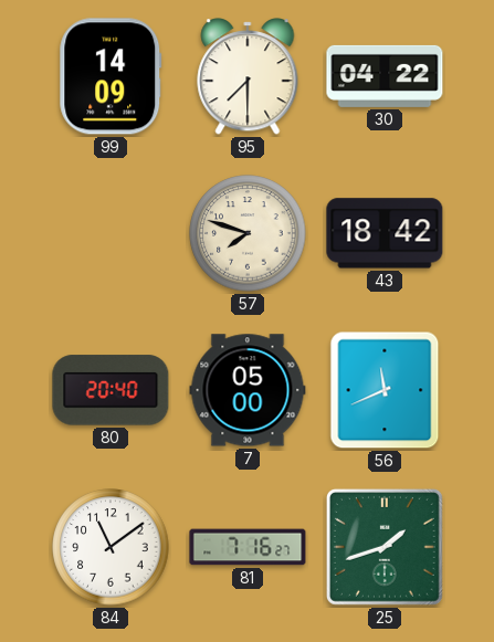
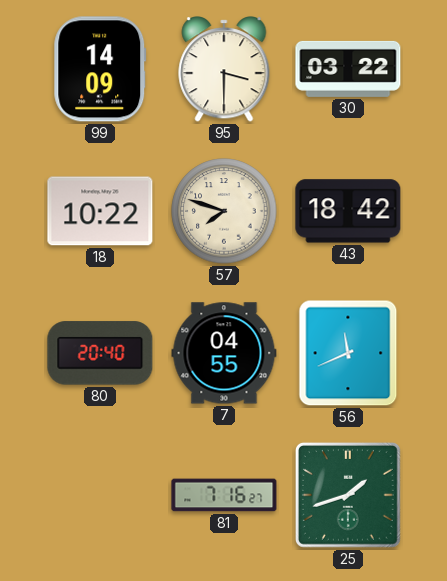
95: 7:30 -> 3:30 (224, 69)
30: 04:22 -> 03:22 (348, 69)
18: none -> 10:22 (100, 211)
7: 05:00 -> 04:55 (224, 353)
84: 11:09 -> none (111, 547)
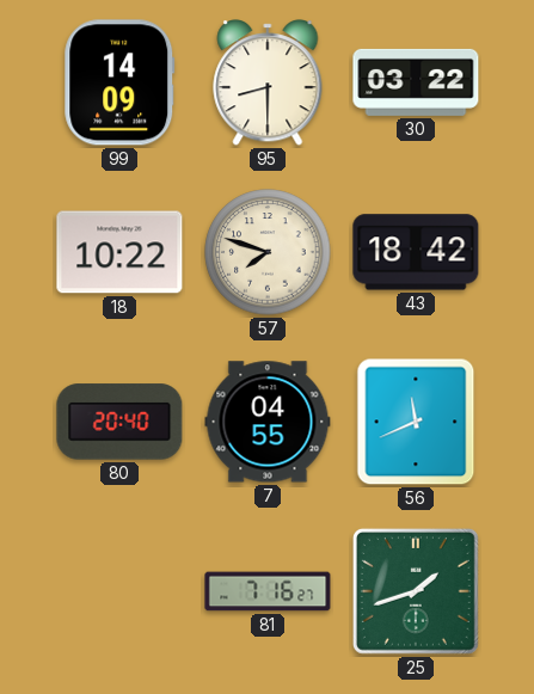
95: 3:30 -> 8:30 (268, 82)
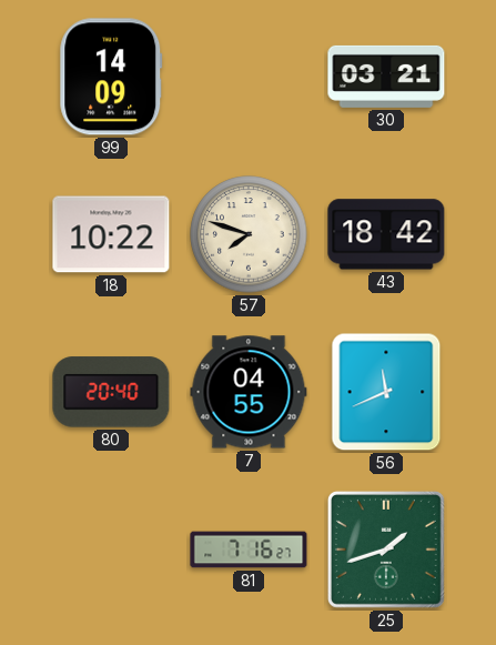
95: 8:30 -> none (268, 82)
30: 03:22 -> 03:21 (386, 77)
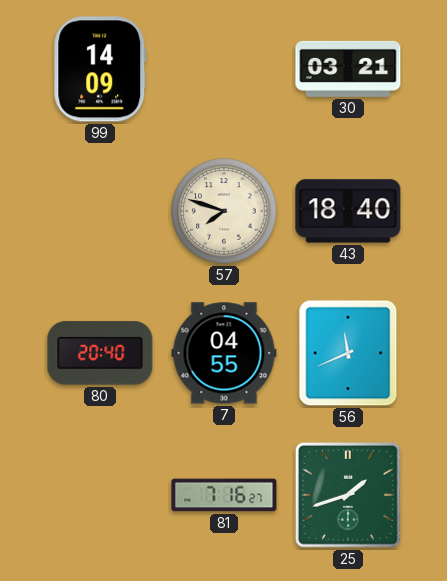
18: 10:22 -> none (111, 234)
43: 18:42 -> 18:40 (348, 211)
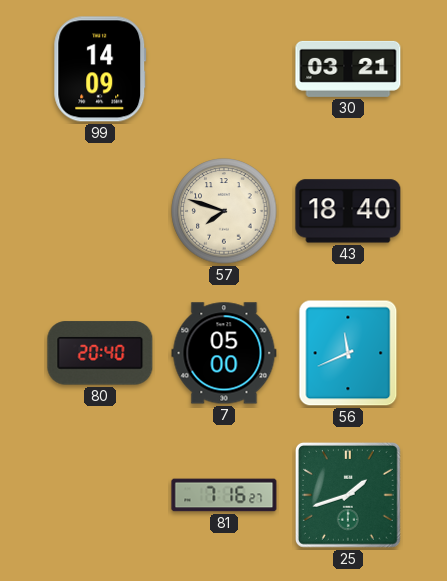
7: 04:55 -> 05:00 (224, 353)
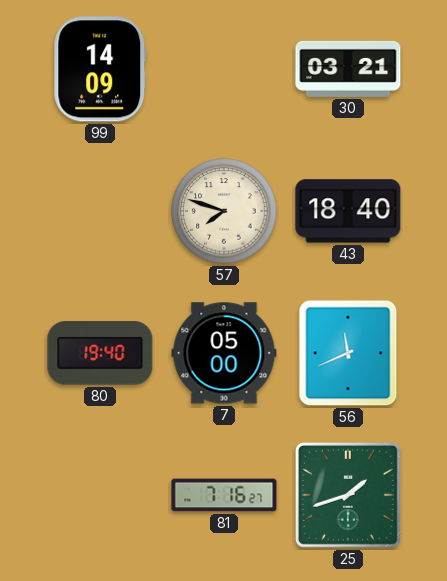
80: 20:40 -> 19:40 (100, 353)
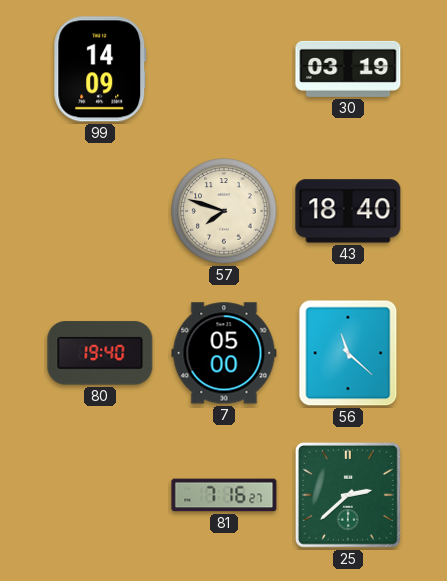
30: 03:21 -> 03:19 (348, 69)
56: 11:41 -> 11:22 (348, 353)
25: 1:42 -> 2:38 (348, 495)
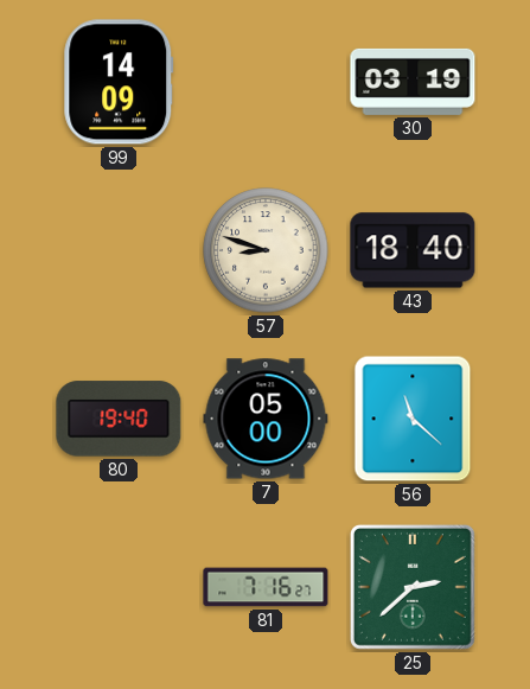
57: 7:48 -> 8:48 (266, 250)
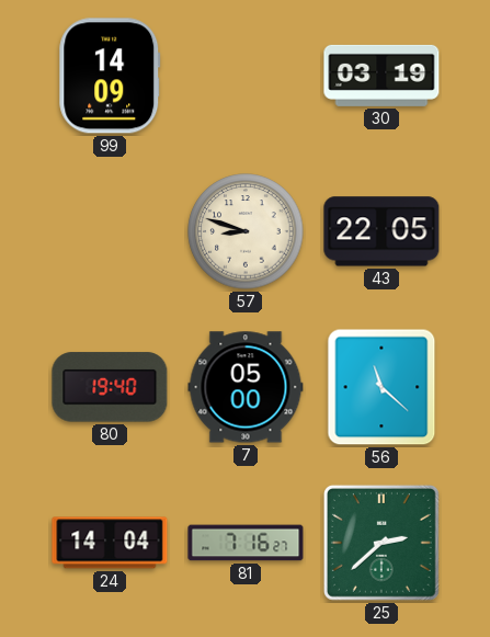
43: 18:40 -> 22:05 (381, 231)
24: none -> 14:04 (110, 543)
